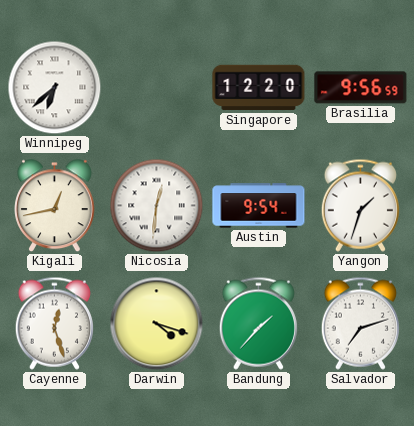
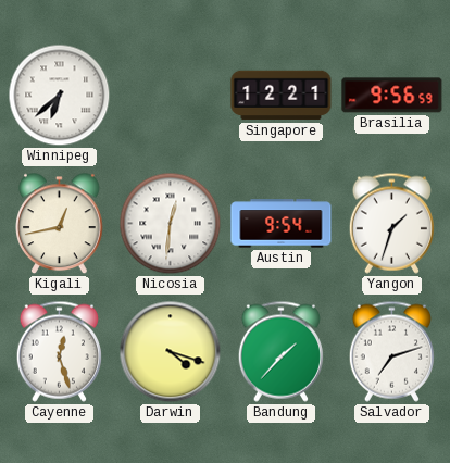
Singapore: 12:20 -> 12:21 (282, 96)
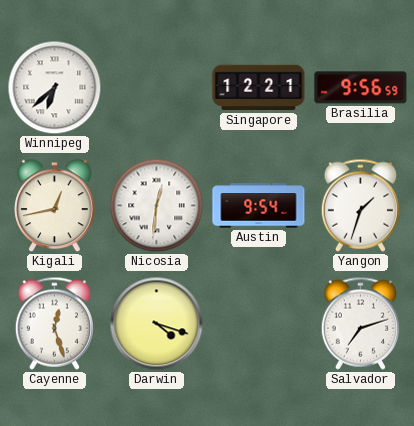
Bandung: 1:37 -> none (280, 351)
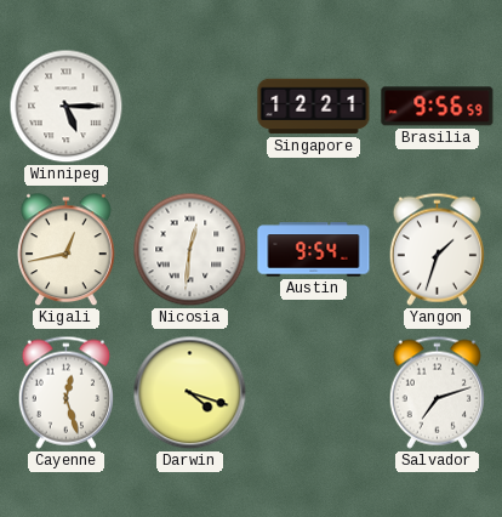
Winnipeg: 6:38 -> 5:15 (67, 107)
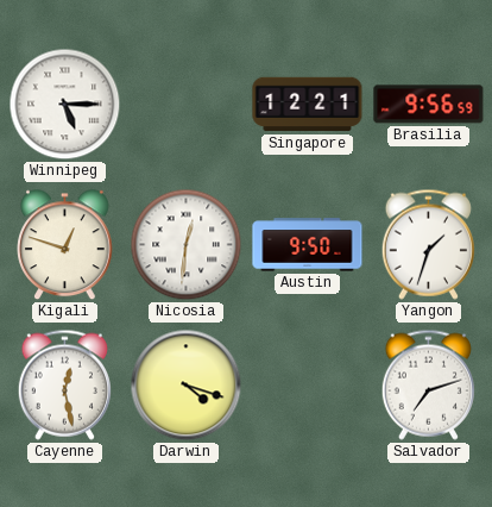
Kigali: 12:43 -> 12:48 (65, 245)
Austin: 9:54 -> 9:50 (308, 245)
Cayenne: 12:27 -> 12:28 (64, 384)
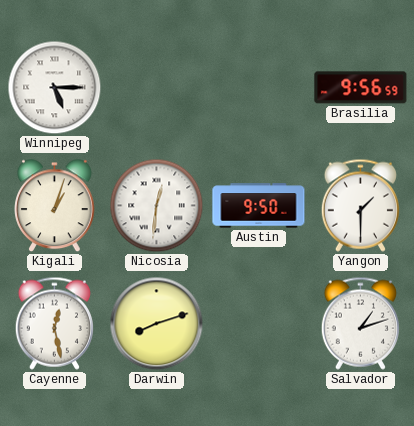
Singapore: 12:21 -> none (308, 105)
Kigali: 12:48 -> 1:03 (55, 206)
Yangon: 1:33 -> 1:30 (360, 205)
Darwin: 4:18 -> 8:12 (157, 324)
Salvador: 7:12 -> 1:12 (360, 323)
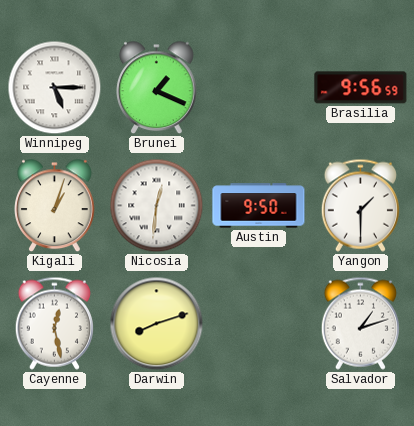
Brunei: none -> 1:19 (157, 88)
